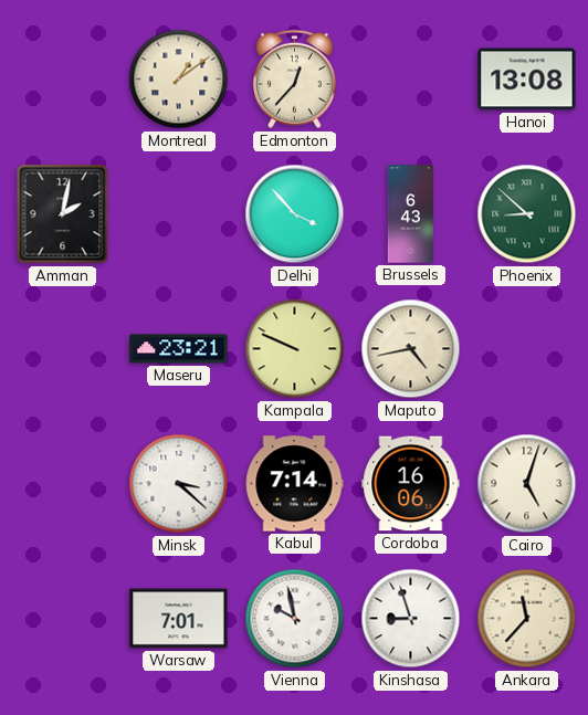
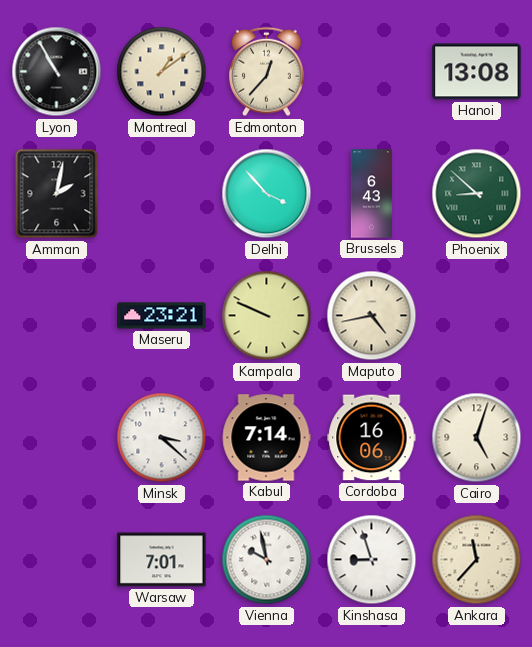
Lyon: none -> 10:55 (57, 72)
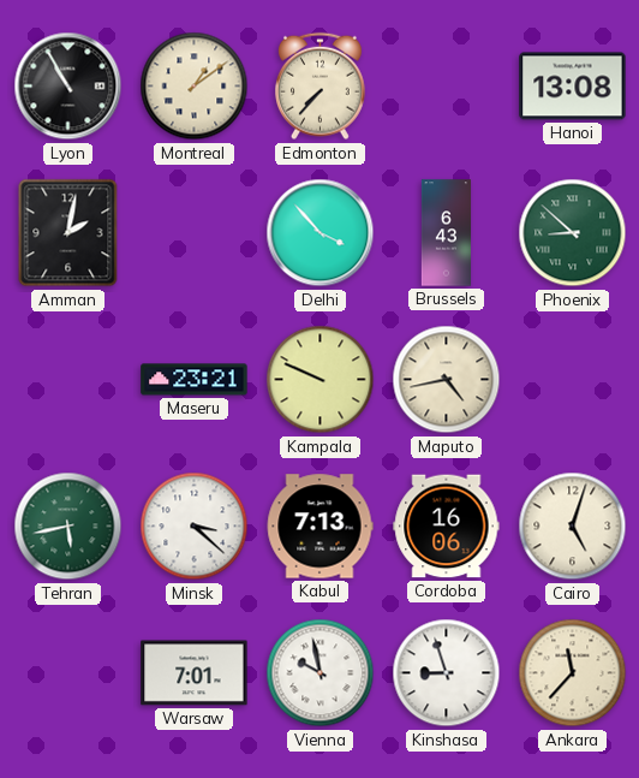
Edmonton: 12:37 -> 7:37 (321, 87)
Tehran: none -> 5:43 (68, 527)
Kabul: 7:14 -> 7:13 (319, 527)
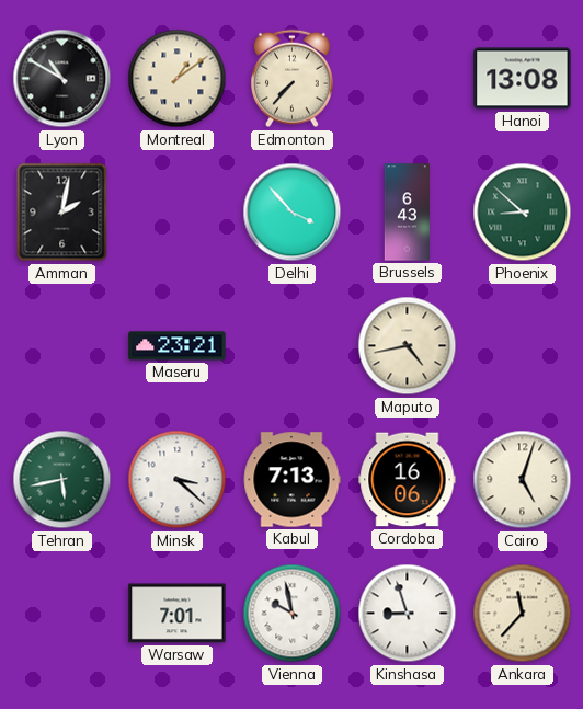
Lyon: 10:55 -> 10:50 (62, 79)
Kampala: 9:49 -> none (321, 380)
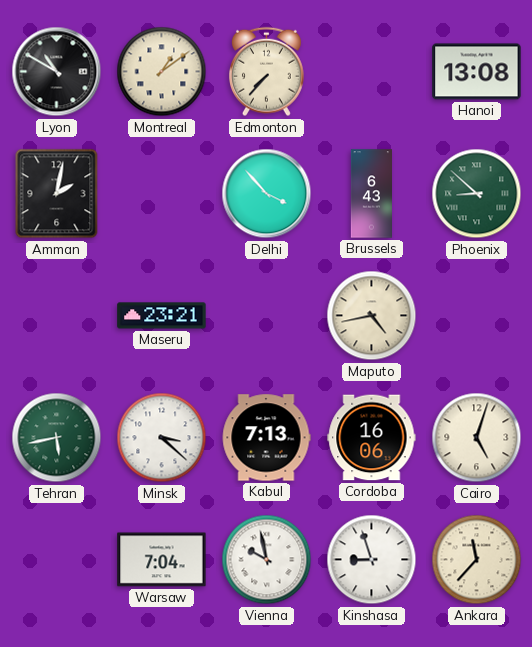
Warsaw: 7:01 -> 7:04 (162, 560)
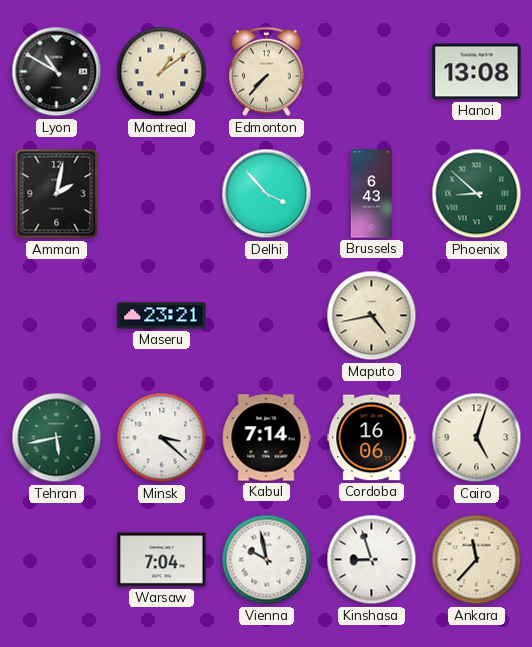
Kabul: 7:13 -> 7:14 (266, 438)
